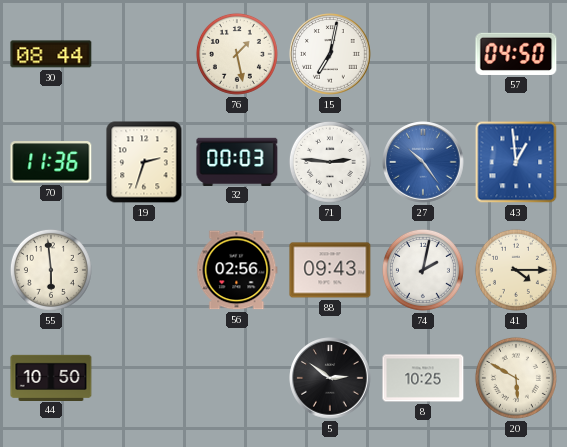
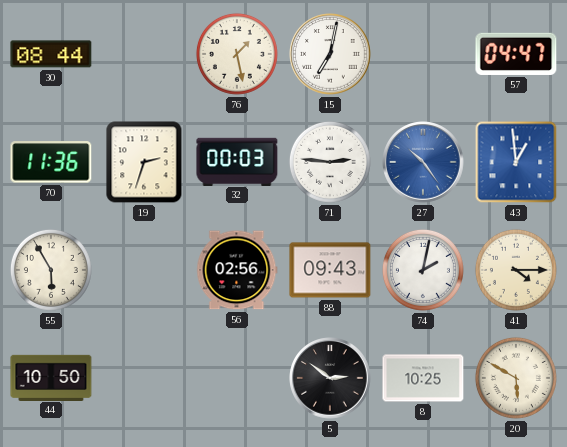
57: 04:50 -> 04:47 (516, 54)
55: 5:59 -> 5:55 (51, 270)
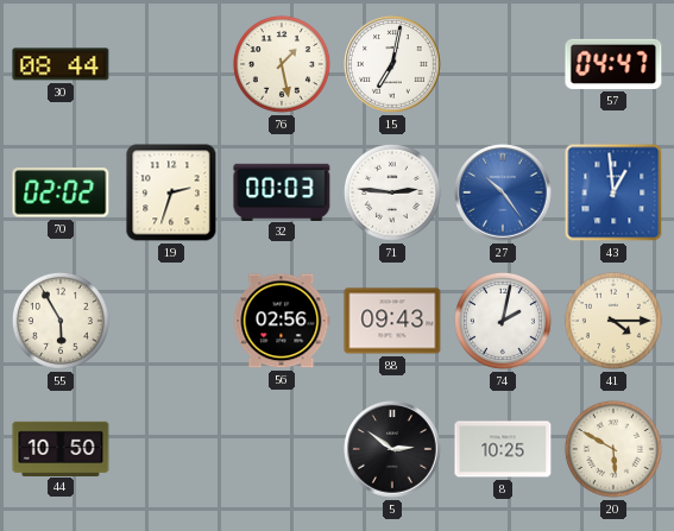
70: 11:36 -> 02:02 (61, 192)
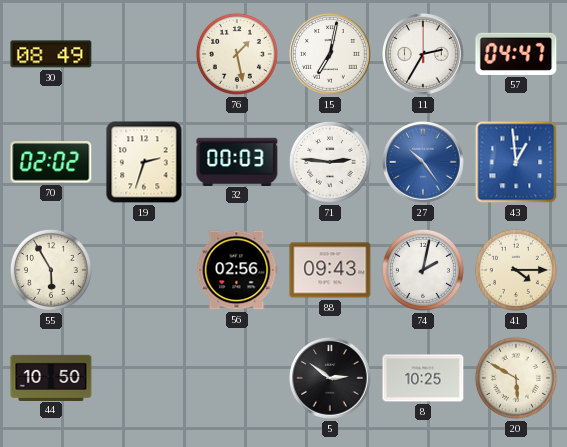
30: 08:44 -> 08:49 (51, 54)
11: none -> 2:35 (423, 54)
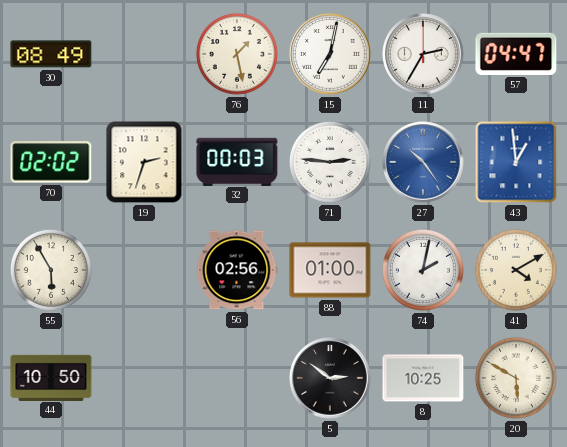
88: 09:43 -> 01:00 (330, 270)
41: 4:15 -> 4:10 (516, 270)
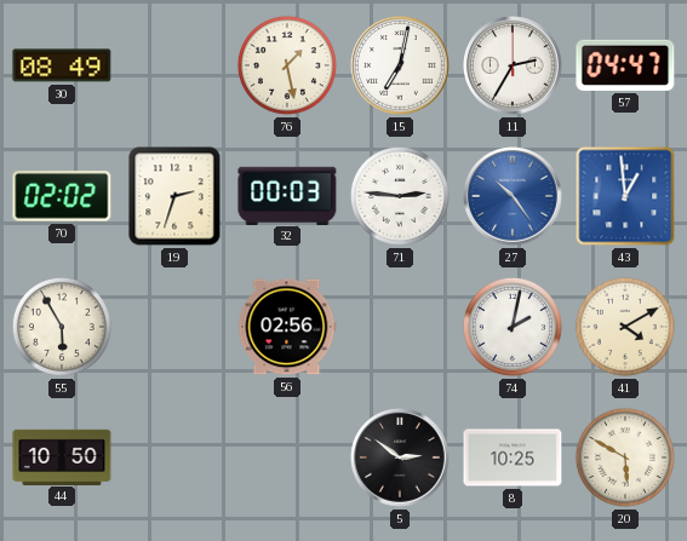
88: 01:00 -> none (330, 270)
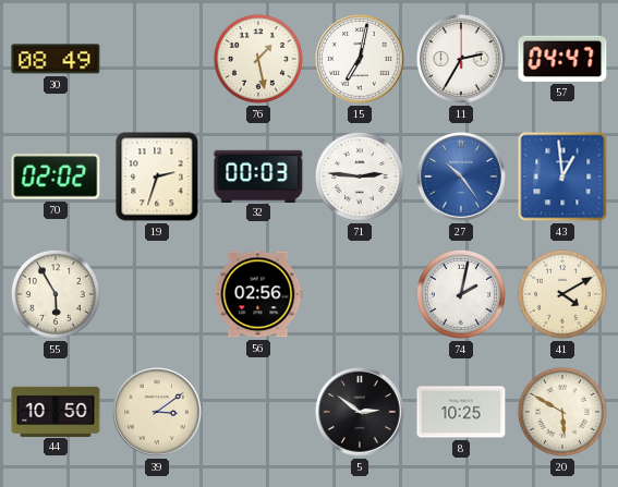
39: none -> 3:09 (157, 412)
